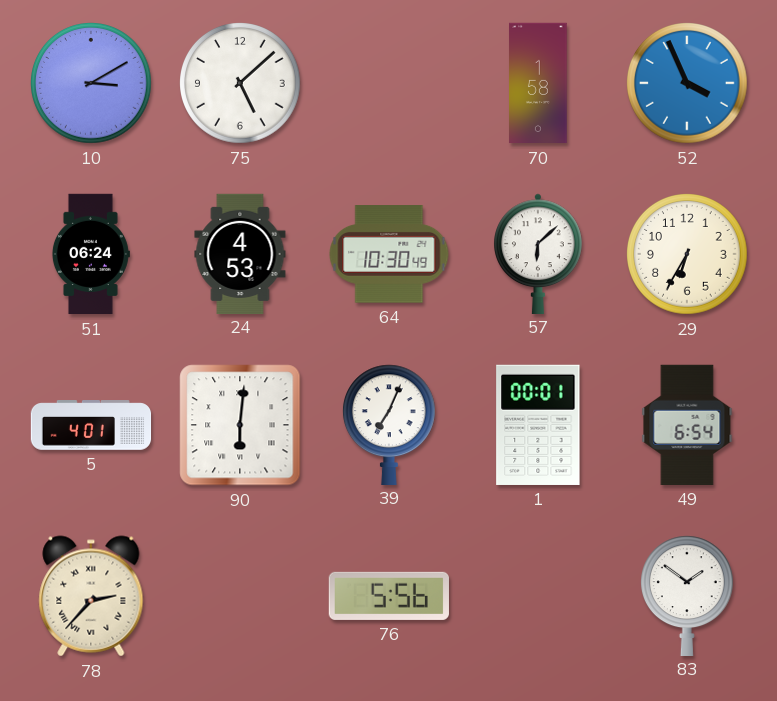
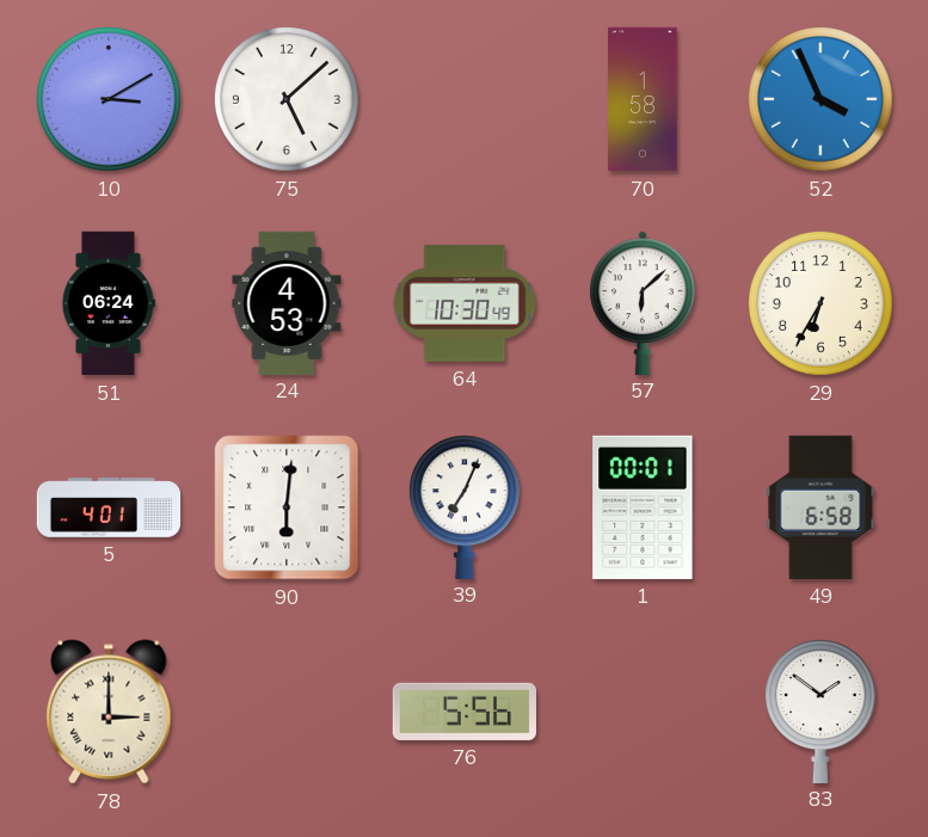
49: 6:54 -> 6:58 (821, 507)
78: 2:37 -> 3:00 (109, 712)
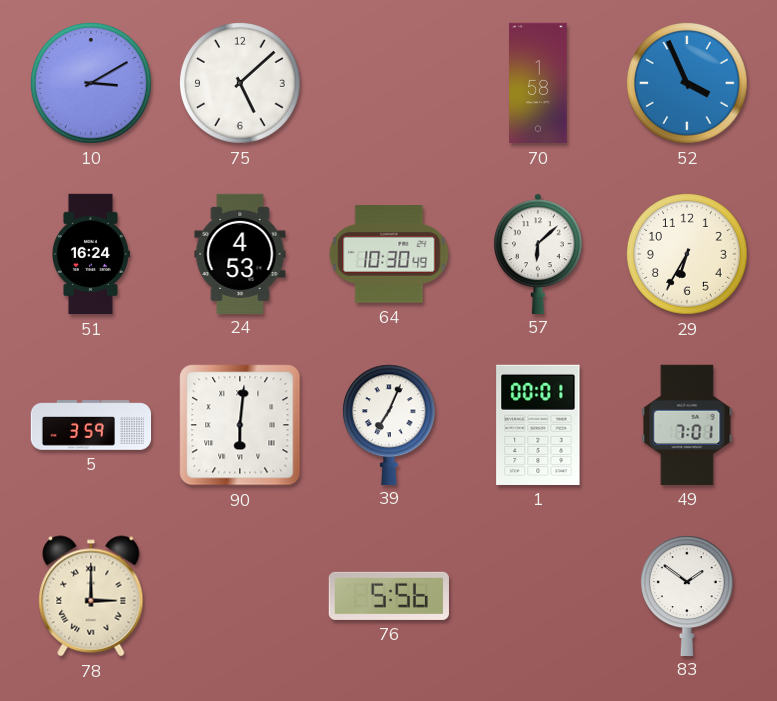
51: 06:24 -> 16:24 (90, 254)
5: 4:01 -> 3:59 (91, 425)
49: 6:58 -> 7:01 (687, 425)
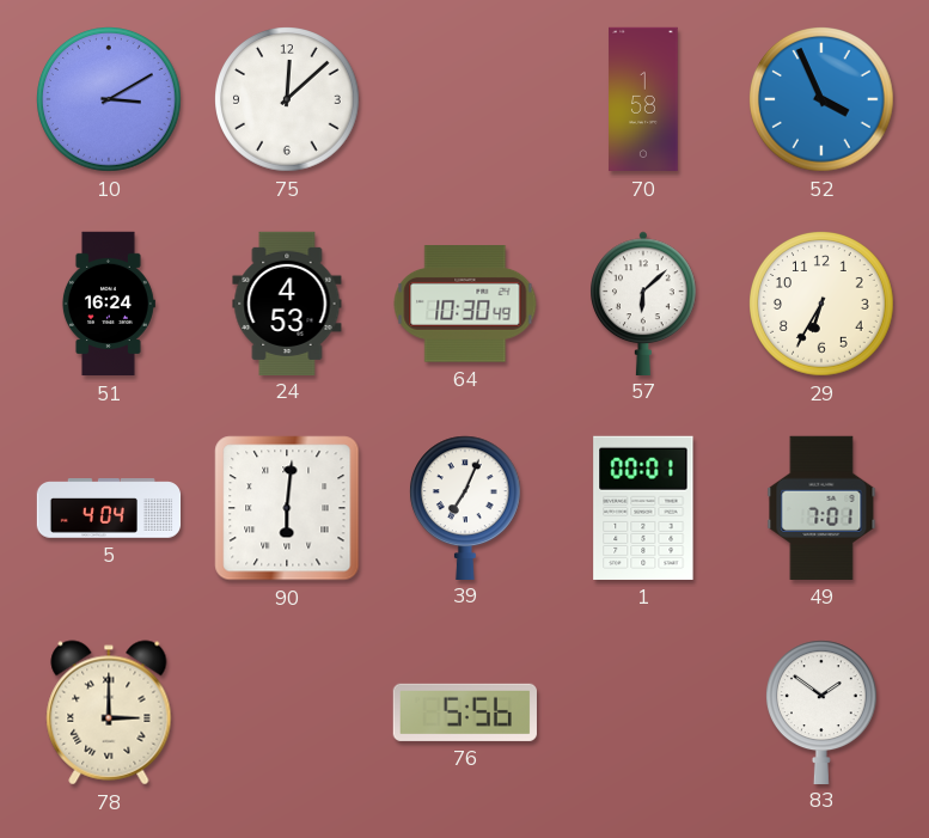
75: 5:08 -> 12:08 (288, 100)
5: 3:59 -> 4:04 (109, 508)
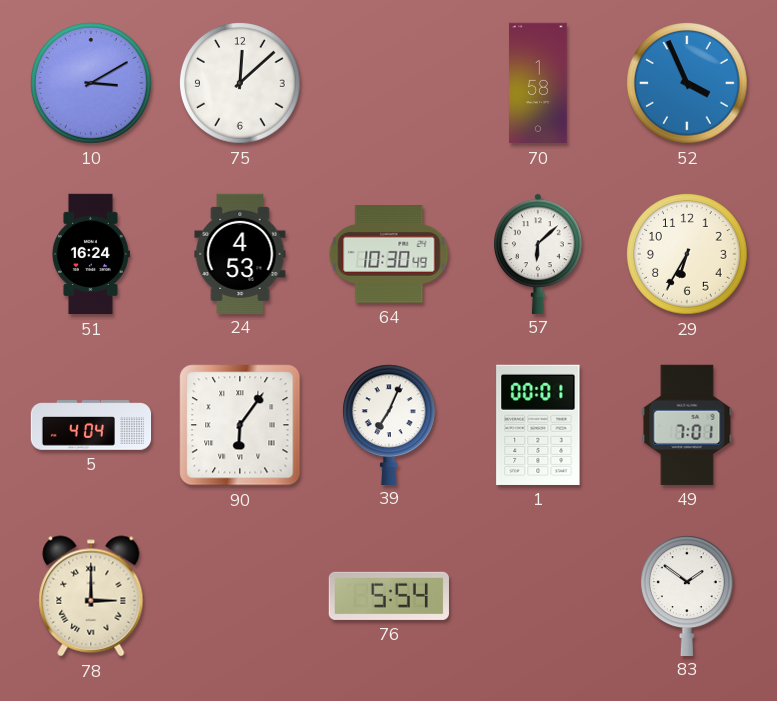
90: 6:01 -> 6:06 (240, 425)
76: 5:56 -> 5:54 (389, 596)
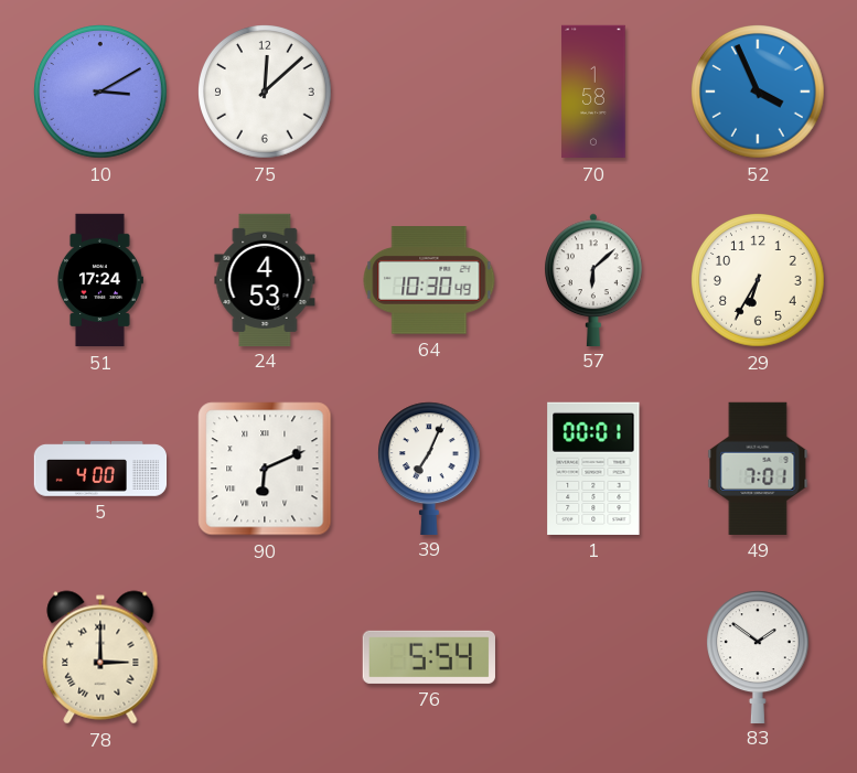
51: 16:24 -> 17:24 (99, 280)
5: 4:04 -> 4:00 (100, 469)
90: 6:06 -> 6:11 (265, 469)
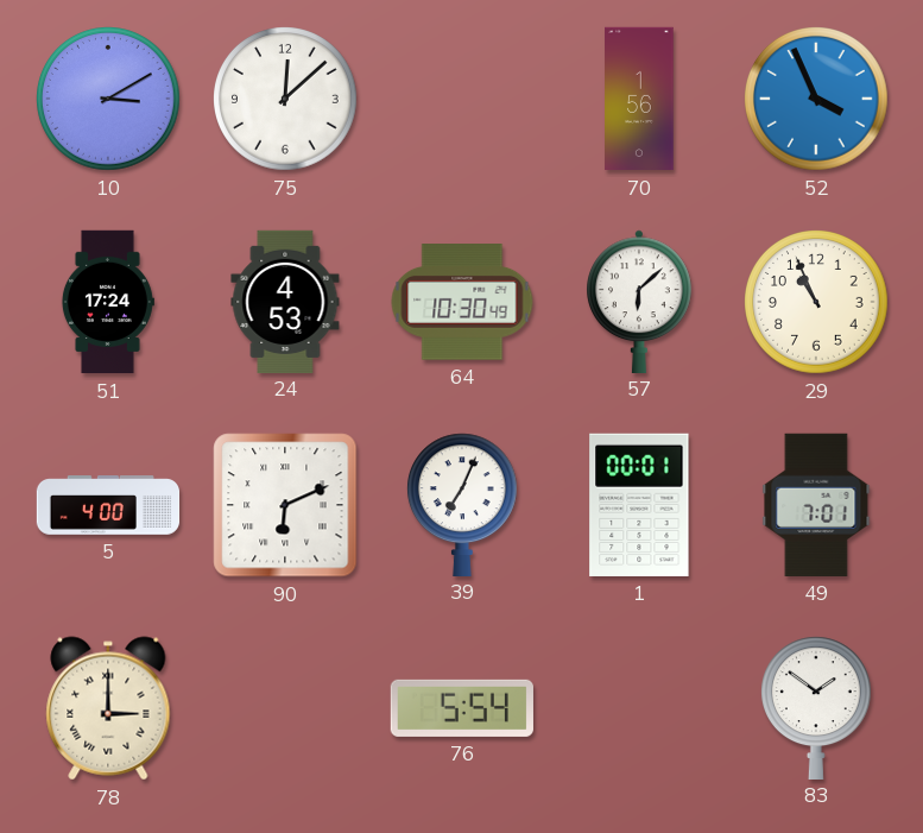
70: 1:58 -> 1:56 (639, 99)
29: 6:35 -> 10:56 (817, 303)
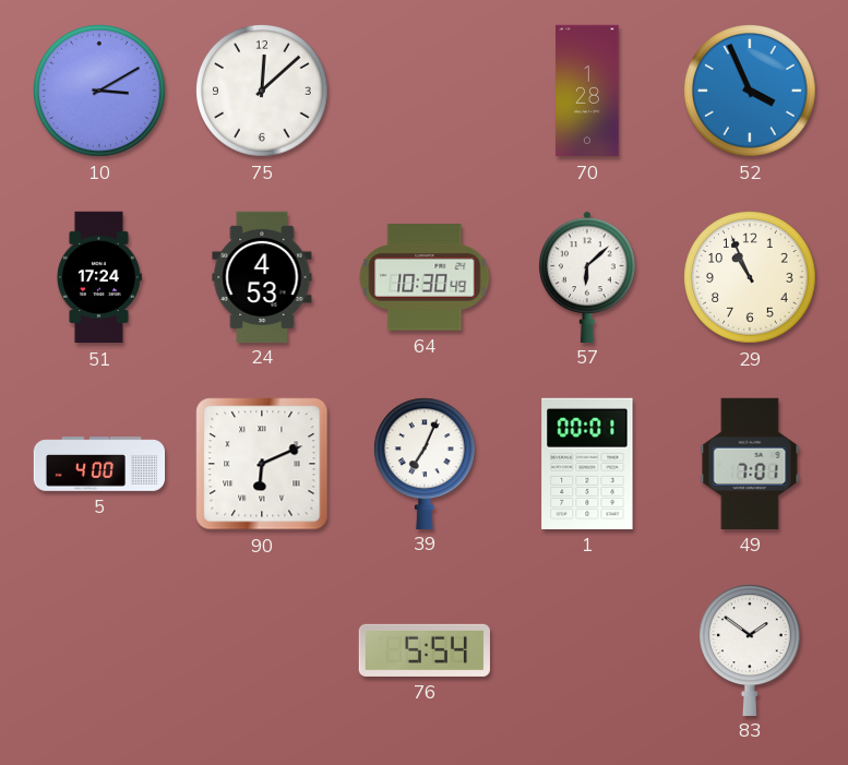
70: 1:56 -> 1:28 (587, 91)
78: 3:00 -> none (108, 708)
